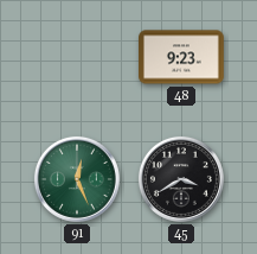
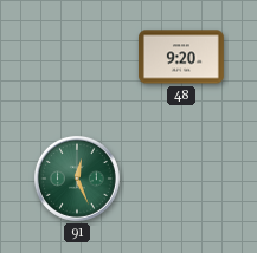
48: 9:23 -> 9:20 (182, 57)
45: 3:40 -> none (181, 179)
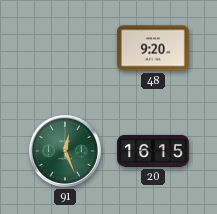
20: none -> 16:15 (154, 151)
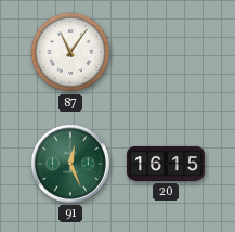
87: none -> 11:06 (70, 52)
48: 9:20 -> none (154, 48)
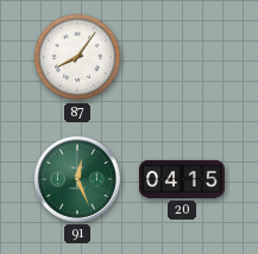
87: 11:06 -> 8:06 (77, 57)
20: 16:15 -> 04:15 (183, 179)
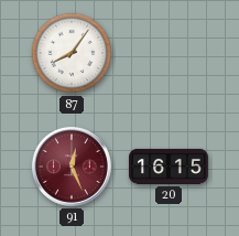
91 dial: green -> burgundy (72, 167)
20: 04:15 -> 16:15 (170, 167)
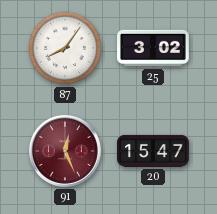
25: none -> 3:02 (154, 48)
20: 16:15 -> 15:47 (154, 151)
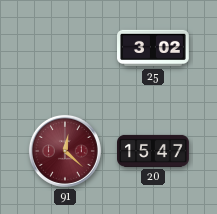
87: 8:06 -> none (65, 48)
91: 12:26 -> 12:22 (65, 151)
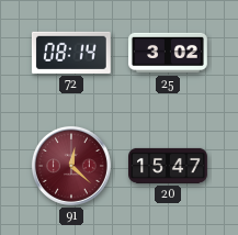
72: none -> 08:14 (71, 53)
